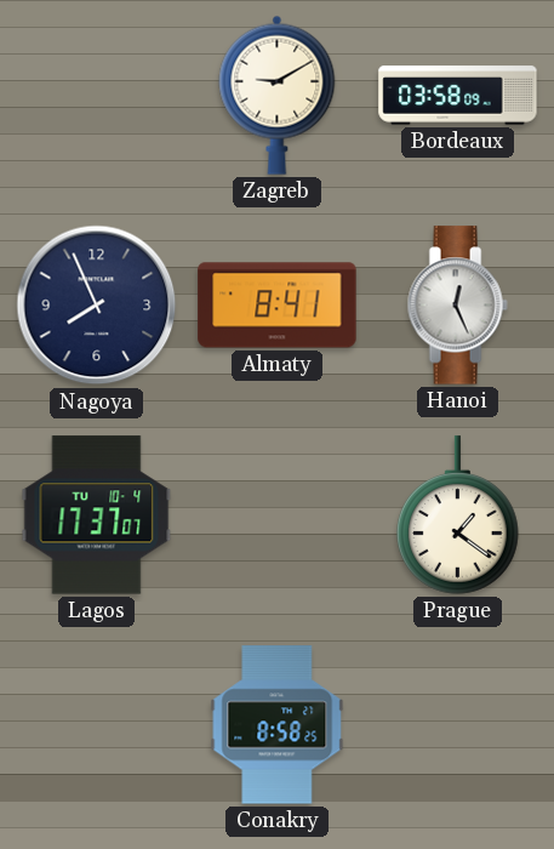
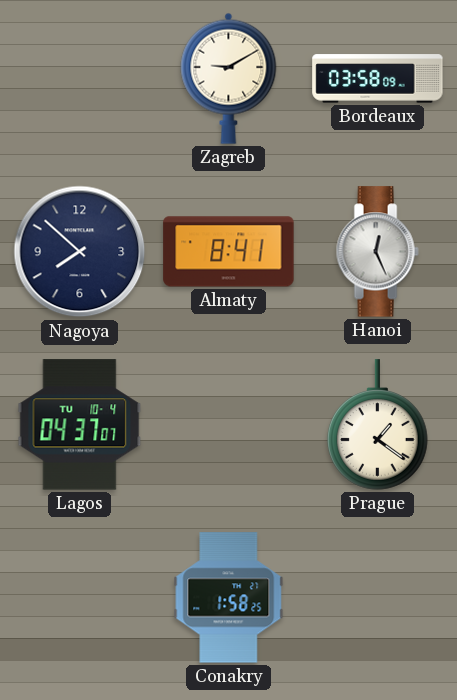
Nagoya: 7:56 -> 7:52 (80, 252)
Lagos: 17:37 -> 04:37 (80, 425)
Conakry: 8:58 -> 1:58 (229, 598)
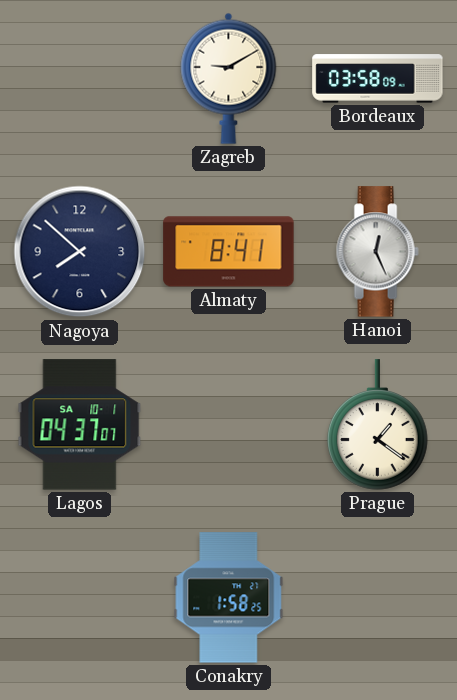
Lagos date: TU 10-4 -> SA 10-1 (80, 425)
